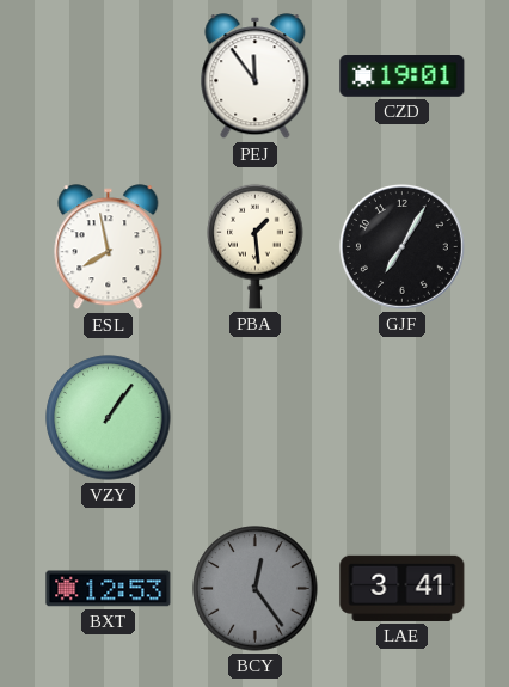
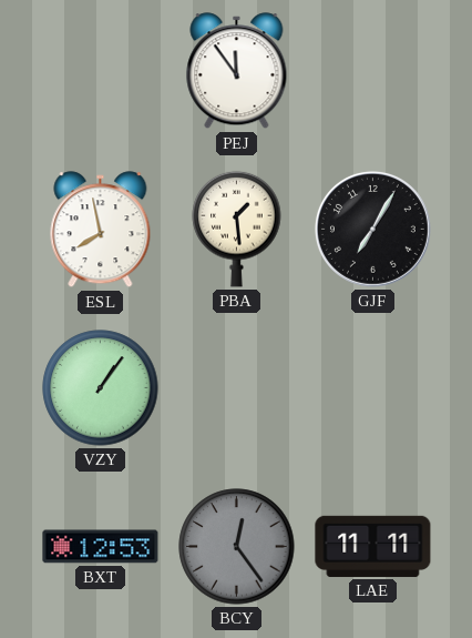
CZD: 19:01 -> none (403, 76)
LAE: 3:41 -> 11:11 (373, 546)
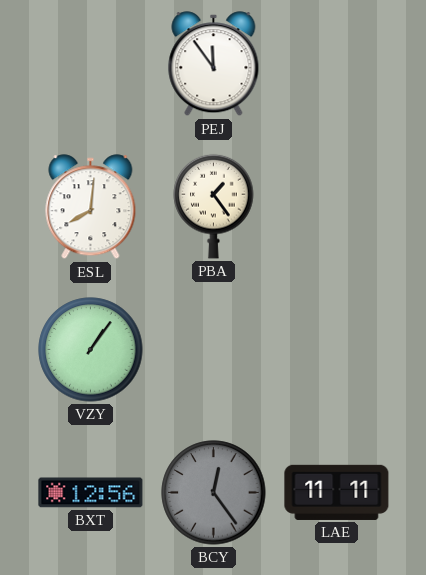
ESL: 7:58 -> 8:01 (91, 207)
PBA: 1:29 -> 1:24 (214, 206)
GJF: 7:05 -> none (372, 229)
BXT: 12:53 -> 12:56 (91, 493)
